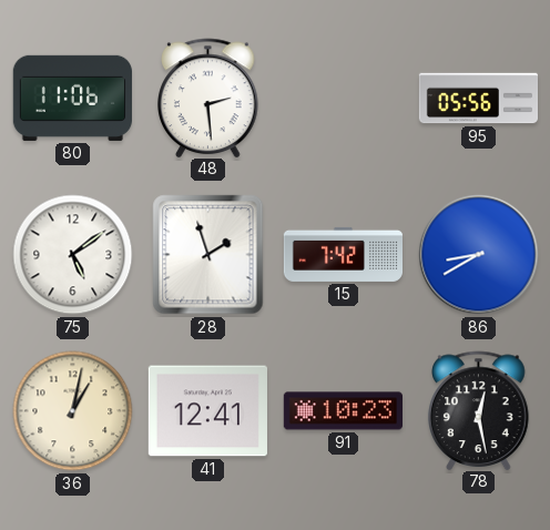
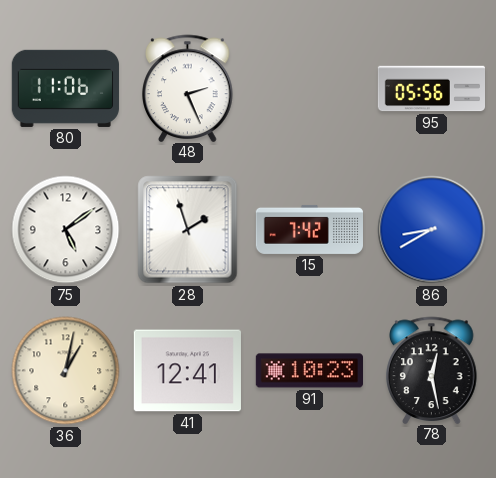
48: 2:29 -> 2:26 (188, 88)
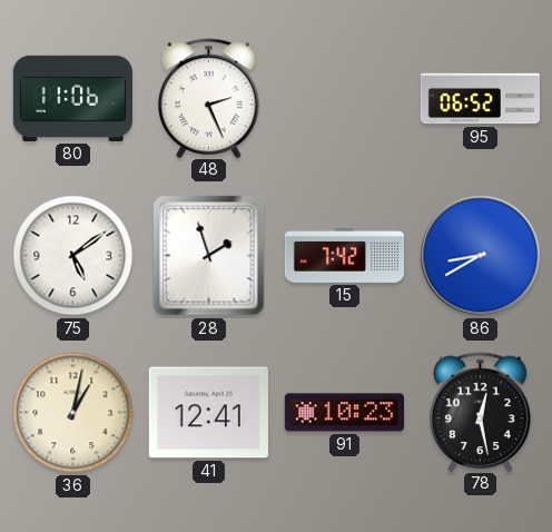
95: 05:56 -> 06:52 (480, 99)
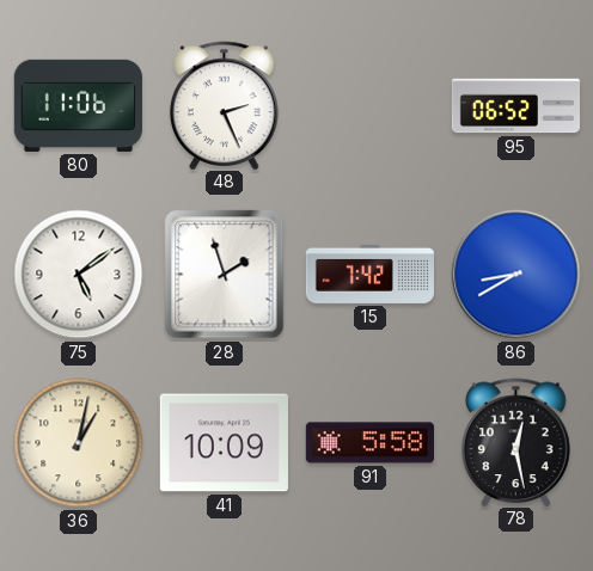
41: 12:41 -> 10:09 (224, 443)
91: 10:23 -> 5:58 (369, 443)
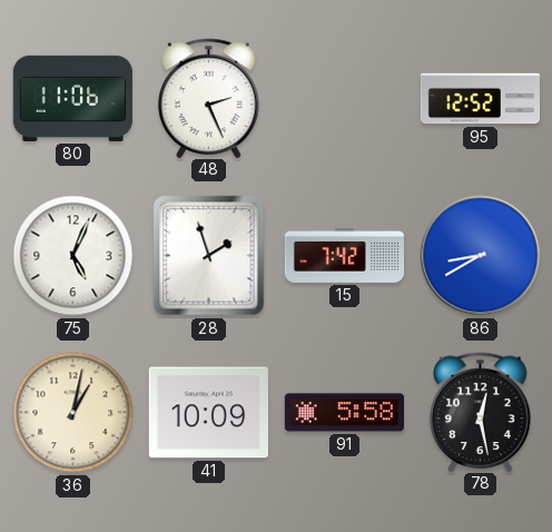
95: 06:52 -> 12:52 (480, 99)
75: 5:09 -> 5:04 (73, 256)
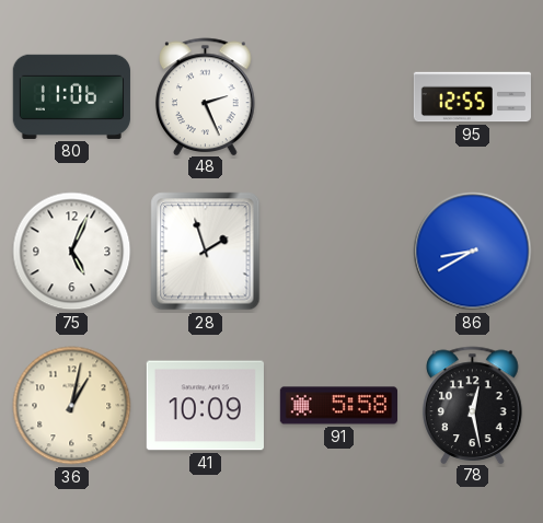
95: 12:52 -> 12:55 (472, 97)
15: 7:42 -> none (344, 255)
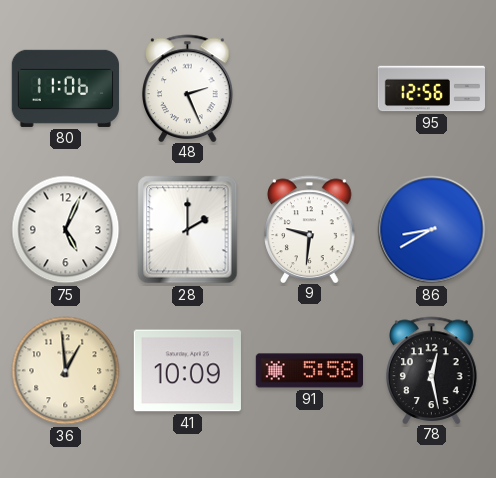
95: 12:55 -> 12:56 (431, 89)
28: 1:57 -> 2:00 (188, 230)
9: none -> 9:31 (310, 229)
36: 1:02 -> 12:59 (66, 371)
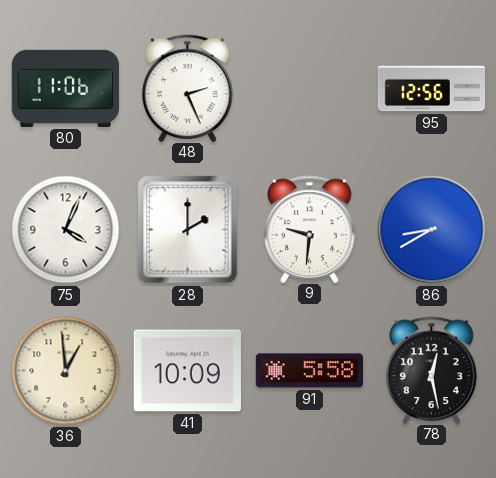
75: 5:04 -> 4:04 (66, 230)
